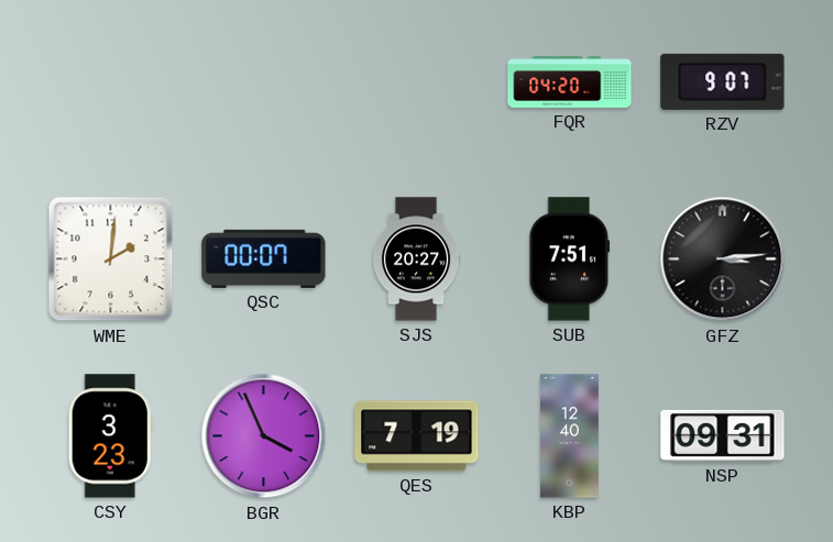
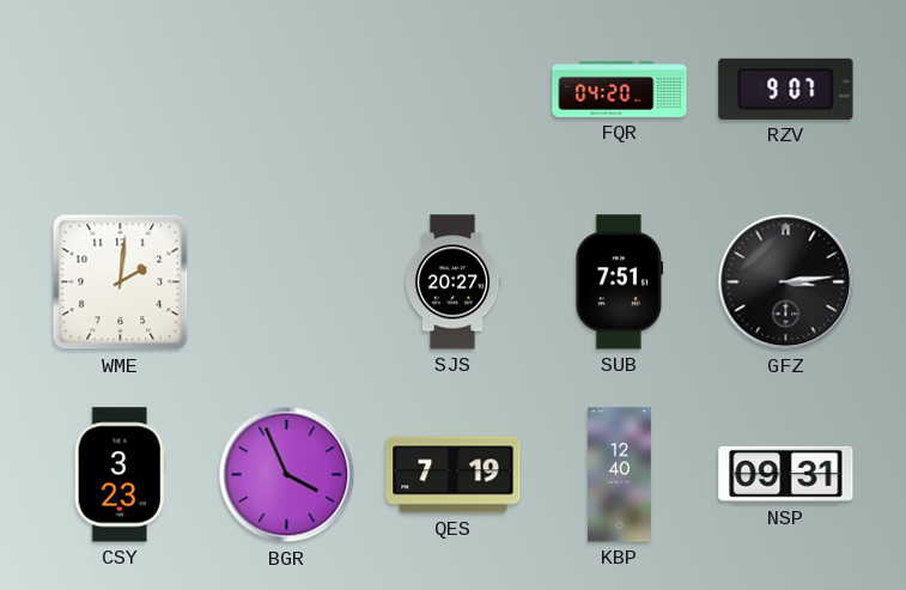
QSC: 00:07 -> none (264, 258)
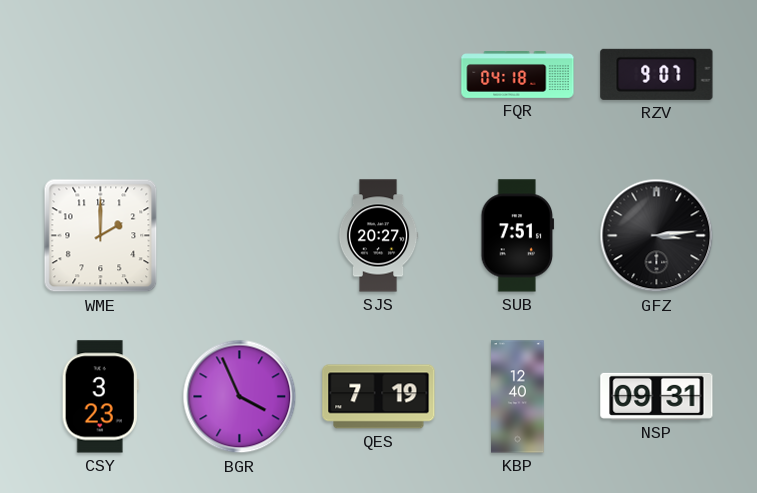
FQR: 04:20 -> 04:18 (518, 75)
WME: 2:01 -> 2:00 (101, 236)
